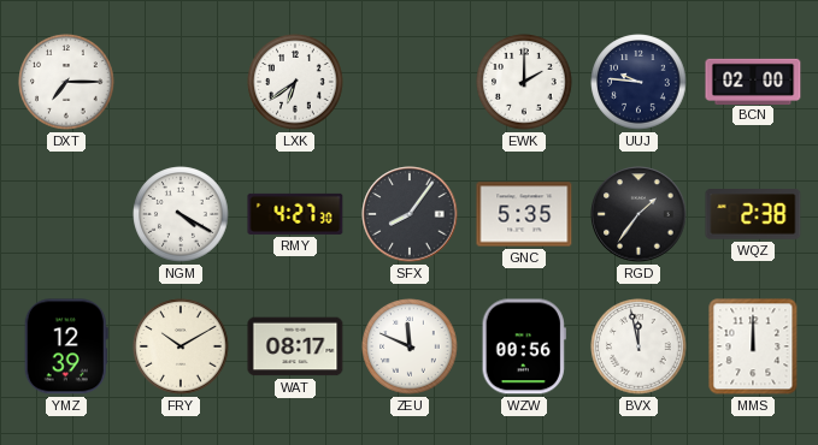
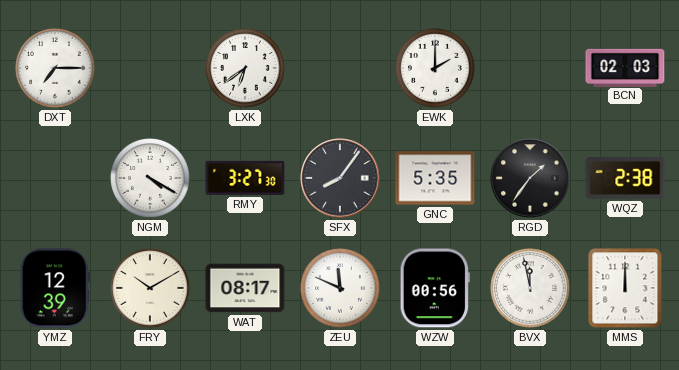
UUJ: 9:46 -> none (638, 82)
BCN: 02:00 -> 02:03 (625, 67)
RMY: 4:27 -> 3:27 (245, 178)
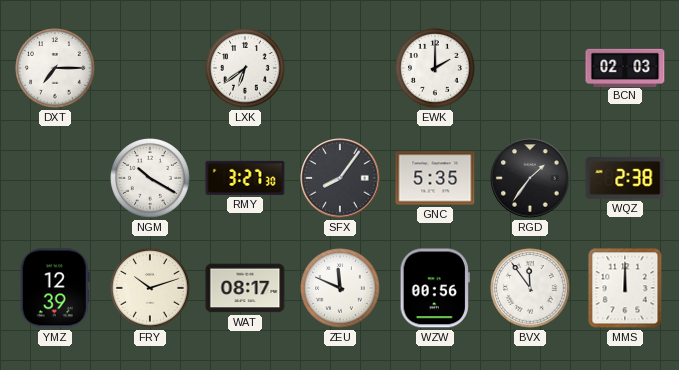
NGM: 4:20 -> 10:20 (150, 178)
FRY: 10:10 -> 10:12 (150, 288)
BVX: 11:58 -> 11:54 (530, 288)
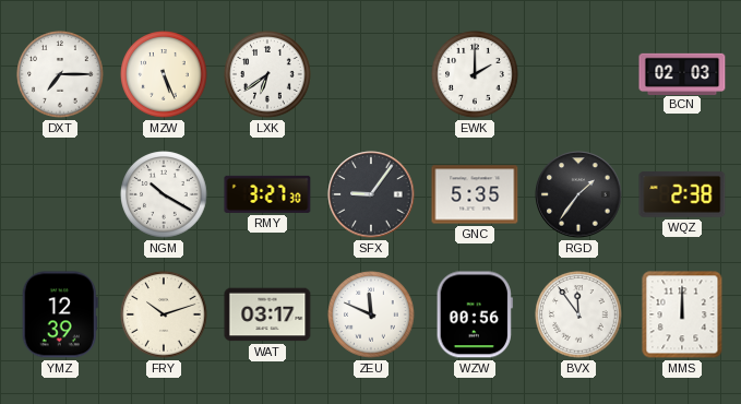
MZW: none -> 5:26 (164, 74)
SFX: 8:06 -> 9:06 (371, 194)
WAT: 08:17 -> 03:17 (267, 314)
